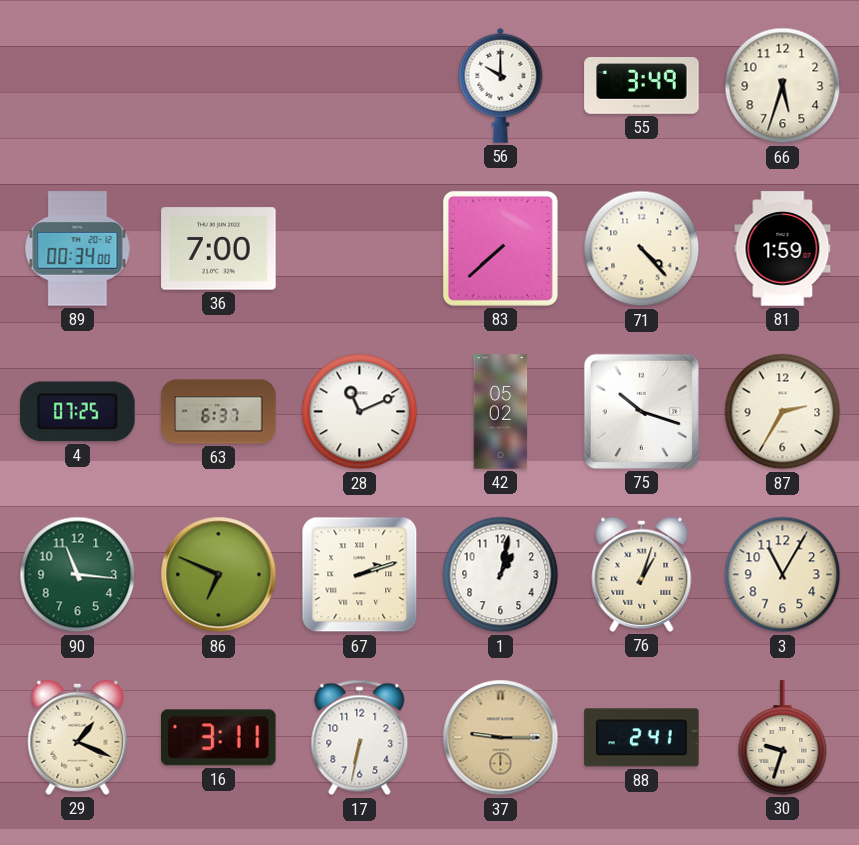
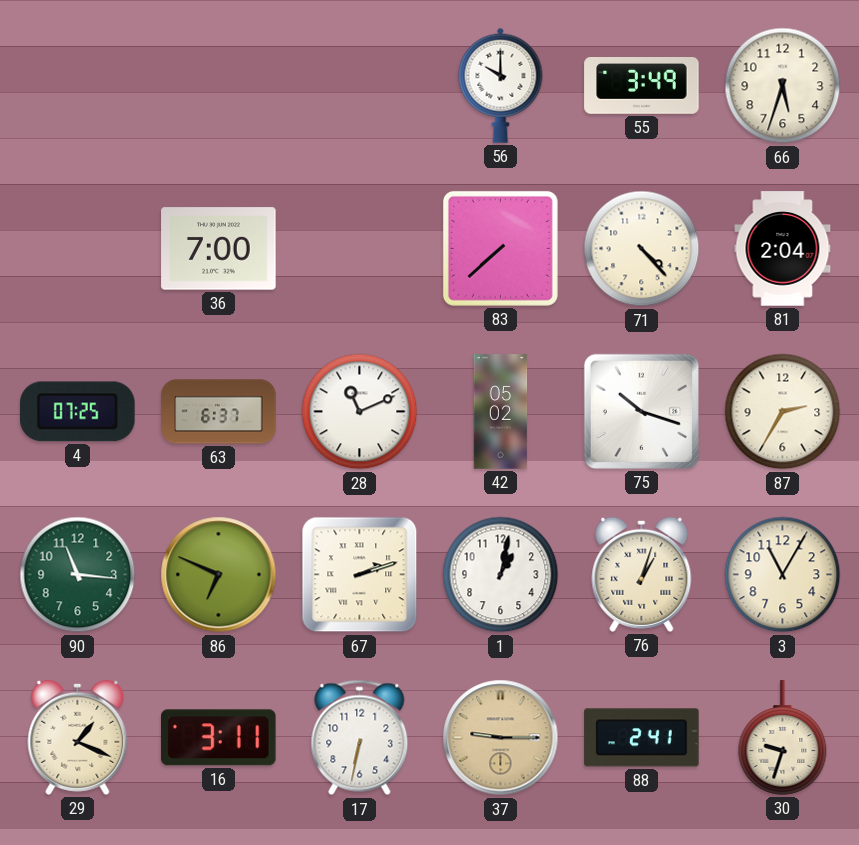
89: 00:34 -> none (78, 249)
81: 1:59 -> 2:04 (783, 249)
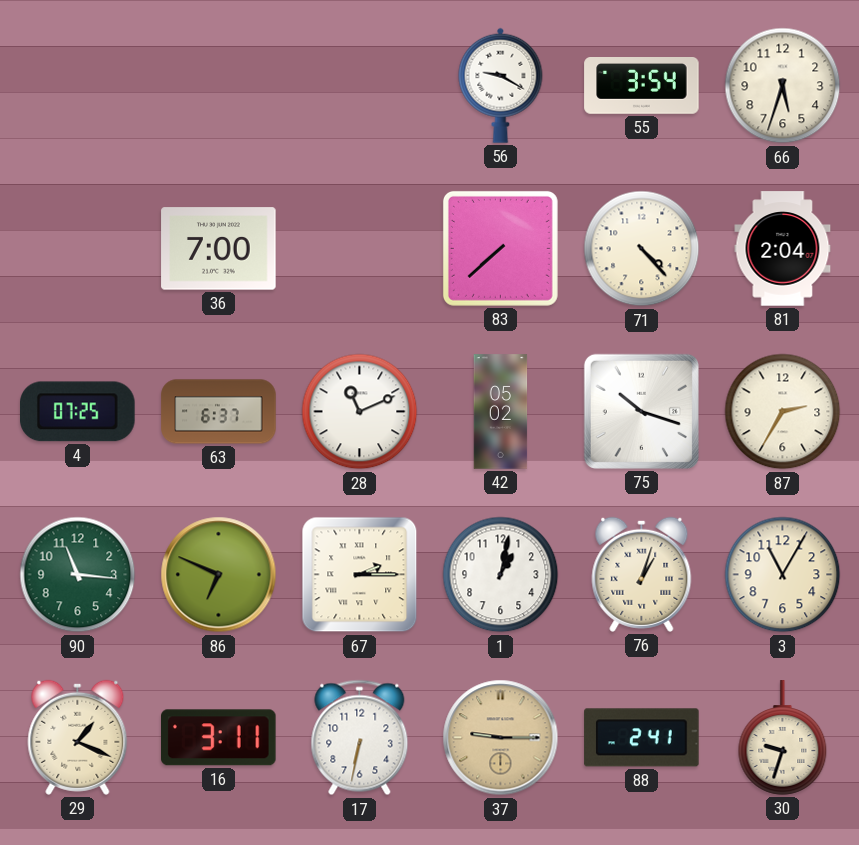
56: 10:00 -> 9:20 (501, 85)
55: 3:49 -> 3:54 (642, 86)
67: 2:12 -> 2:15 (360, 575)
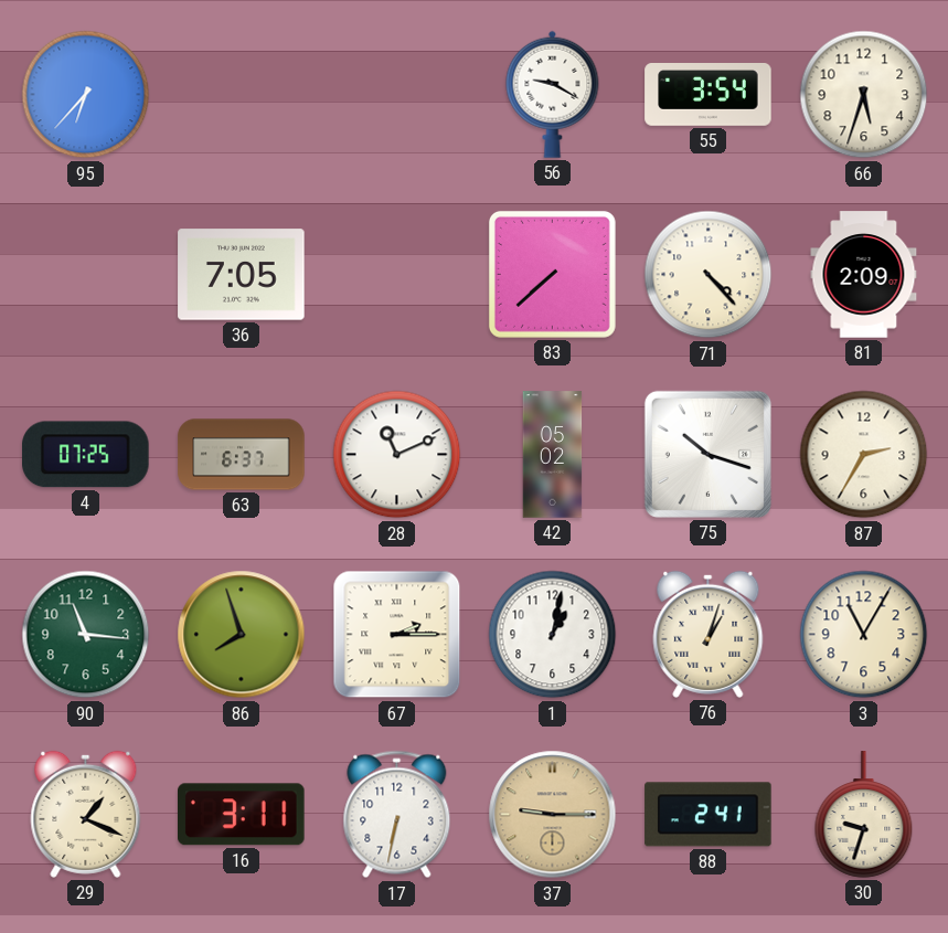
95: none -> 6:37 (86, 95)
36: 7:00 -> 7:05 (242, 275)
81: 2:04 -> 2:09 (864, 275)
86: 6:49 -> 7:57 (242, 635)
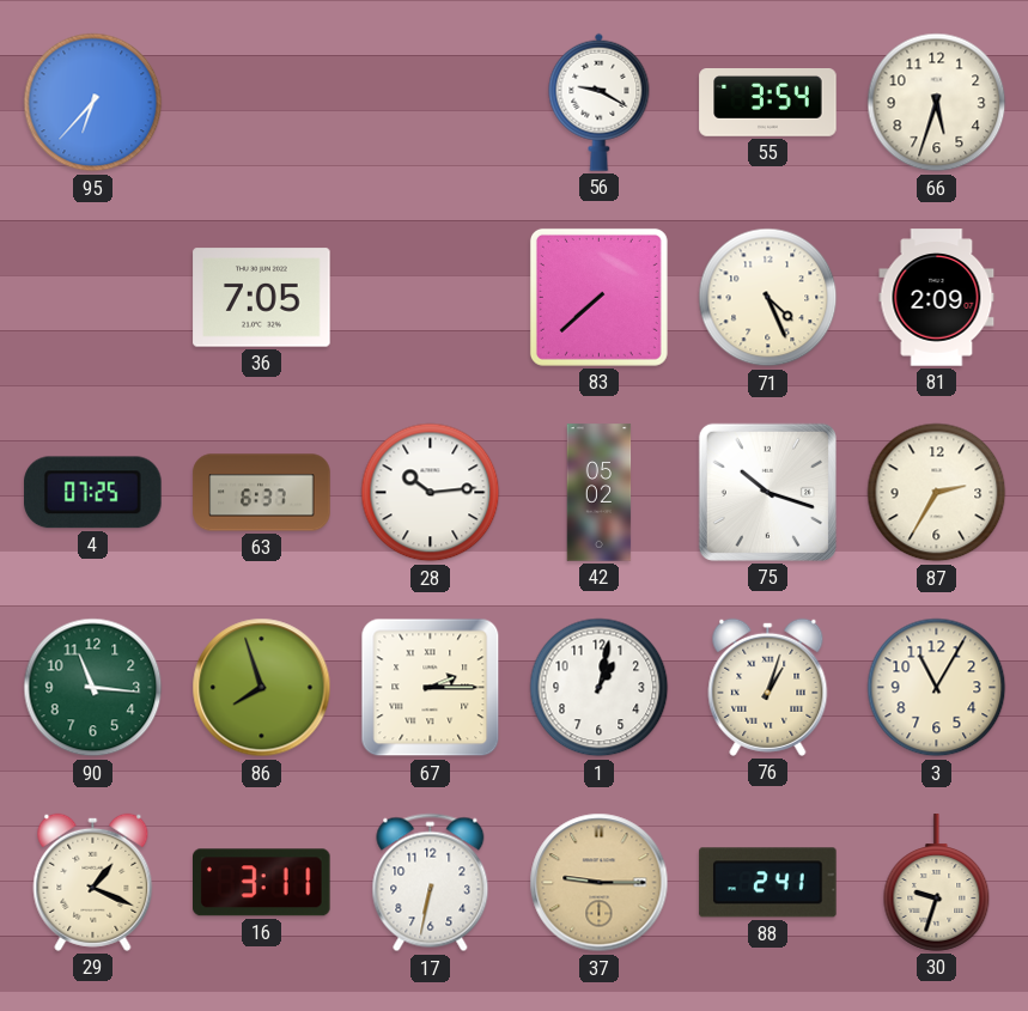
71: 4:23 -> 4:26 (768, 298)
28: 11:11 -> 10:14 (431, 493)
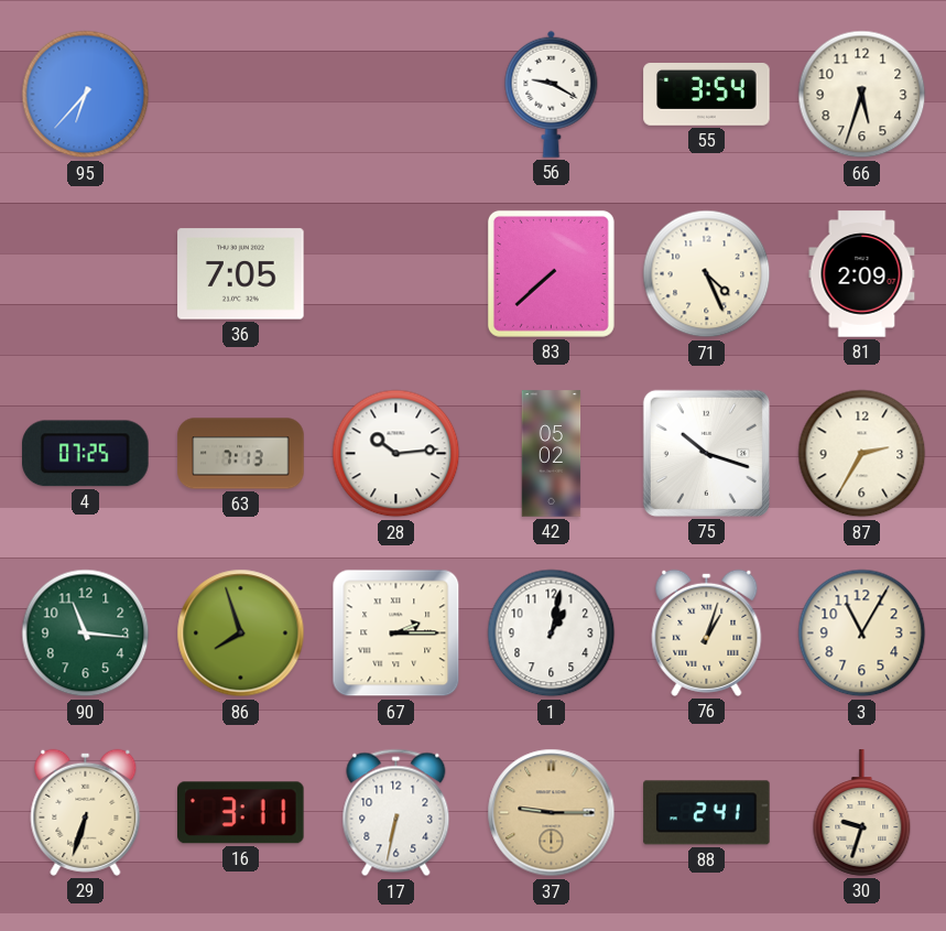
63: 6:37 -> 7:13 (241, 454)
29: 1:19 -> 6:33 (86, 812)
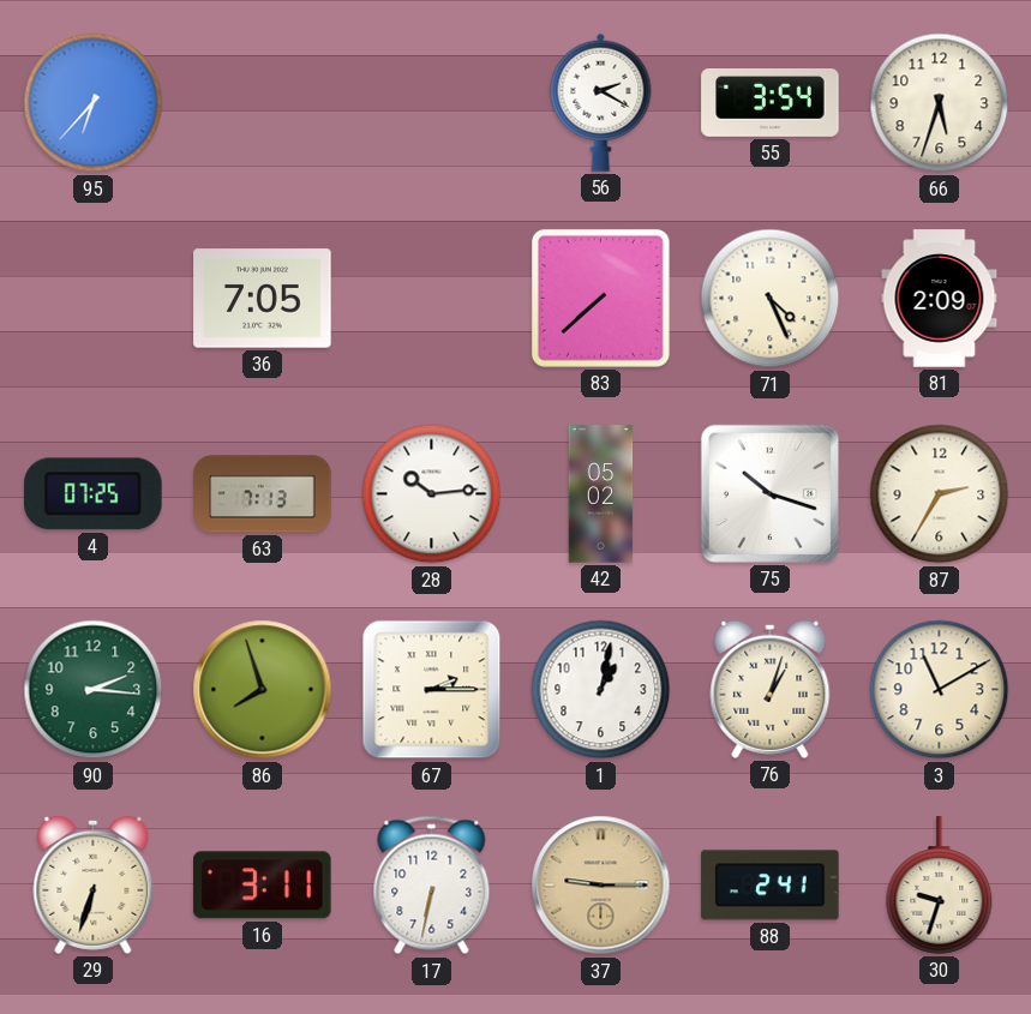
56: 9:20 -> 2:20 (601, 102)
90: 11:16 -> 2:16 (94, 690)
3: 11:05 -> 11:10 (940, 690)
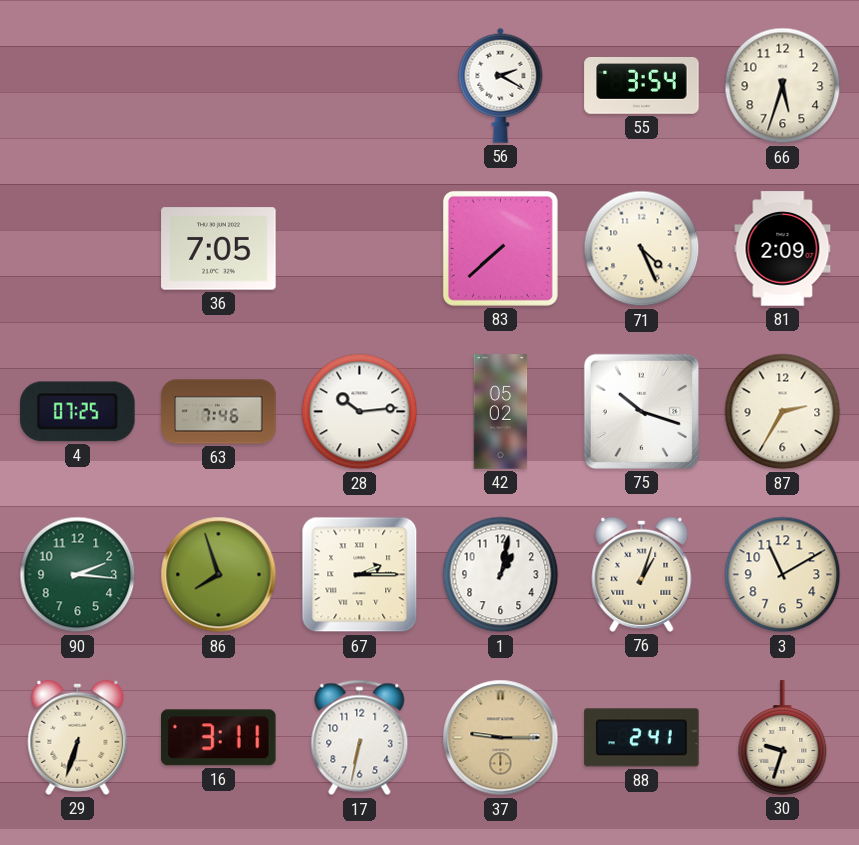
95: 6:37 -> none (94, 103)
63: 7:13 -> 7:46 (219, 412)
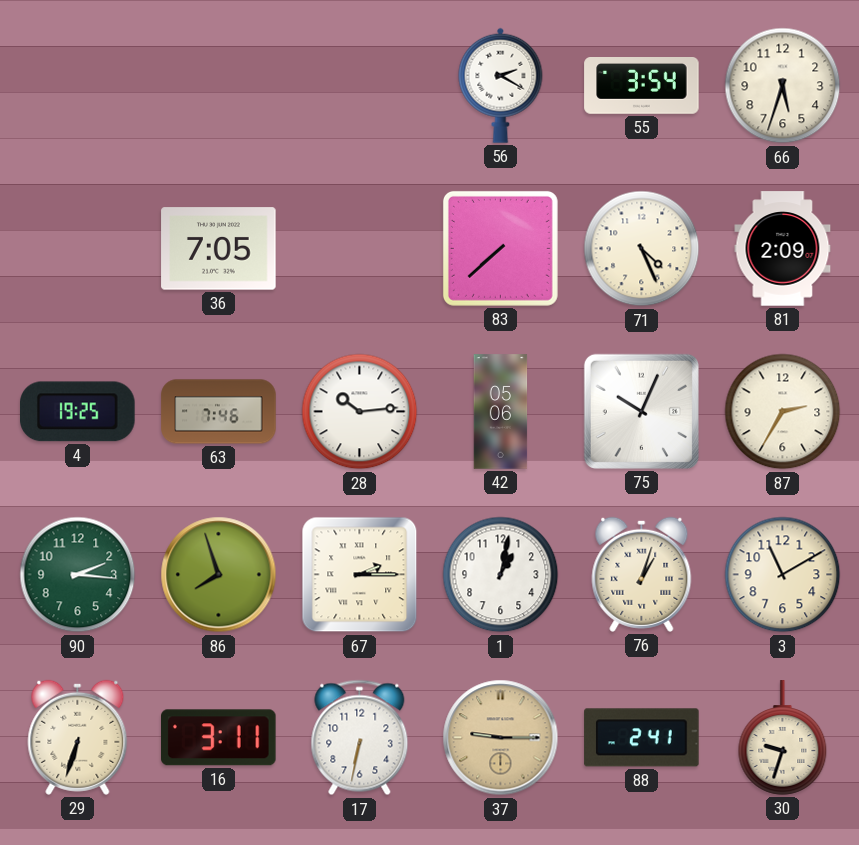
4: 07:25 -> 19:25 (78, 412)
42: 05:02 -> 05:06 (501, 412)
75: 10:18 -> 10:04 (641, 411)
